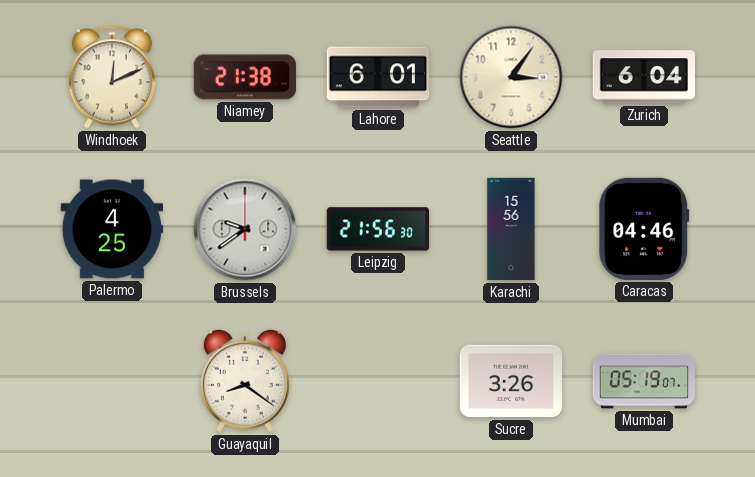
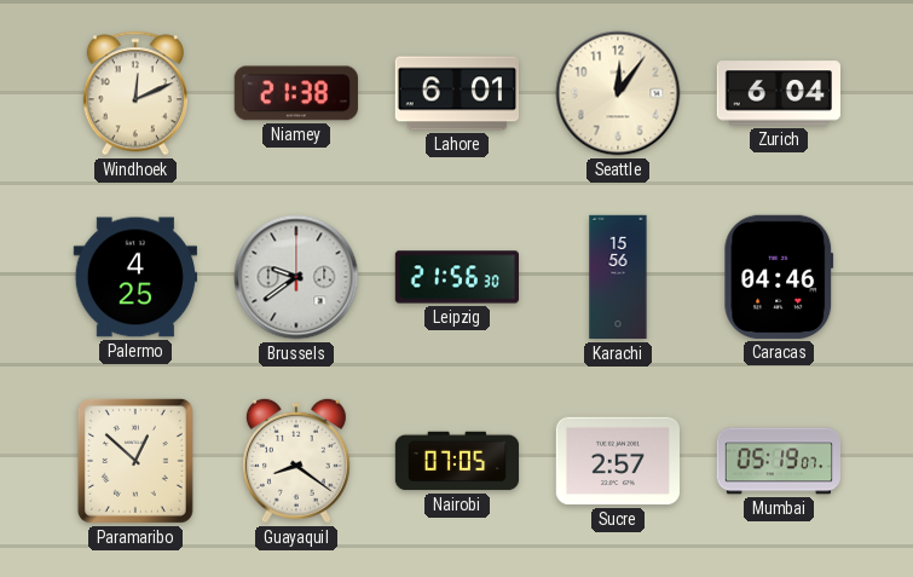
Seattle: 3:06 -> 12:06 (618, 93)
Paramaribo: none -> 12:52 (135, 461)
Nairobi: none -> 07:05 (457, 461)
Sucre: 3:26 -> 2:57 (617, 461)
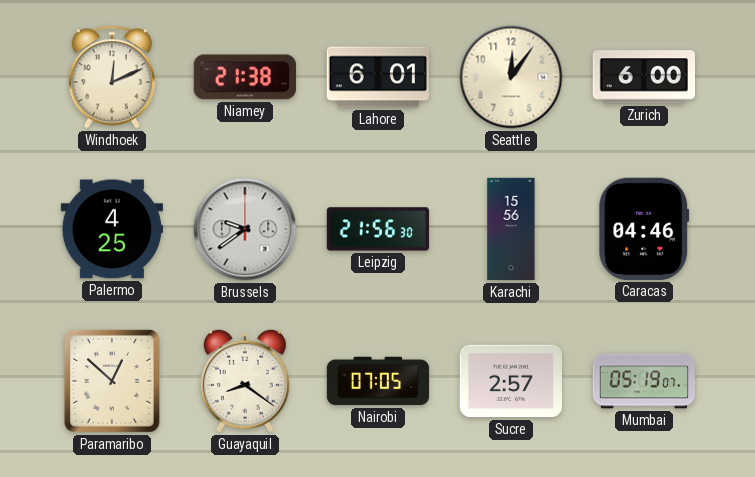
Zurich: 6:04 -> 6:00 (643, 77)
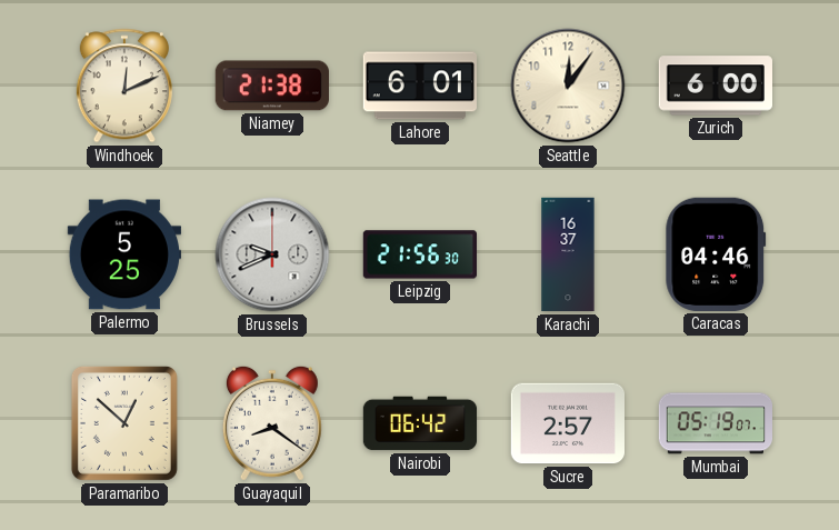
Palermo: 4:25 -> 5:25 (123, 254)
Brussels: 9:39 -> 9:41 (272, 254)
Karachi: 15:56 -> 16:37 (568, 254)
Nairobi: 07:05 -> 06:42 (420, 423)
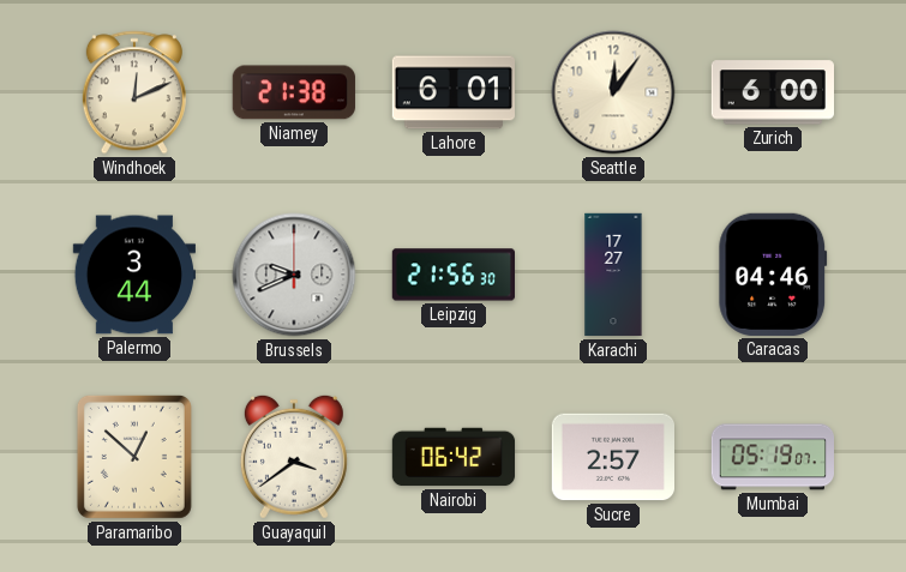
Palermo: 5:25 -> 3:44 (133, 275)
Karachi: 16:37 -> 17:27 (613, 275)
Guayaquil: 8:21 -> 3:39 (294, 457)
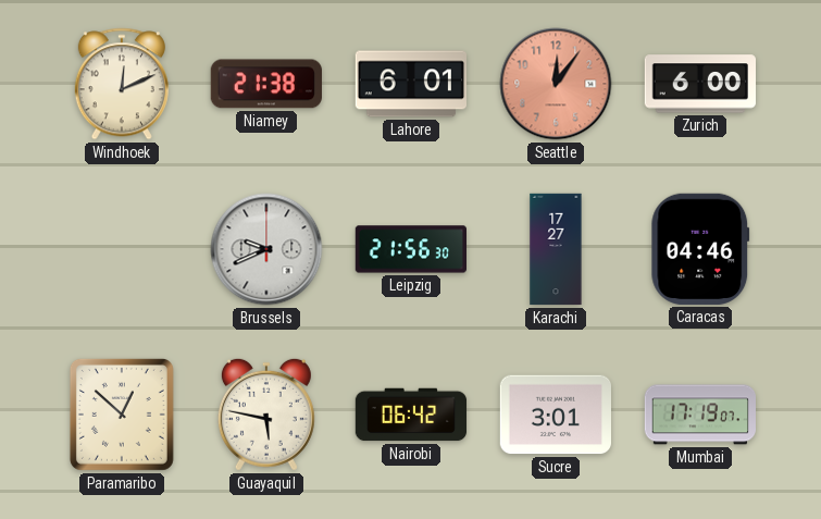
Seattle dial: cream -> salmon (556, 84)
Palermo: 3:44 -> none (133, 275)
Guayaquil: 3:39 -> 5:47 (266, 415)
Sucre: 2:57 -> 3:01 (555, 415)
Mumbai: 05:19 -> 17:19 (699, 415)
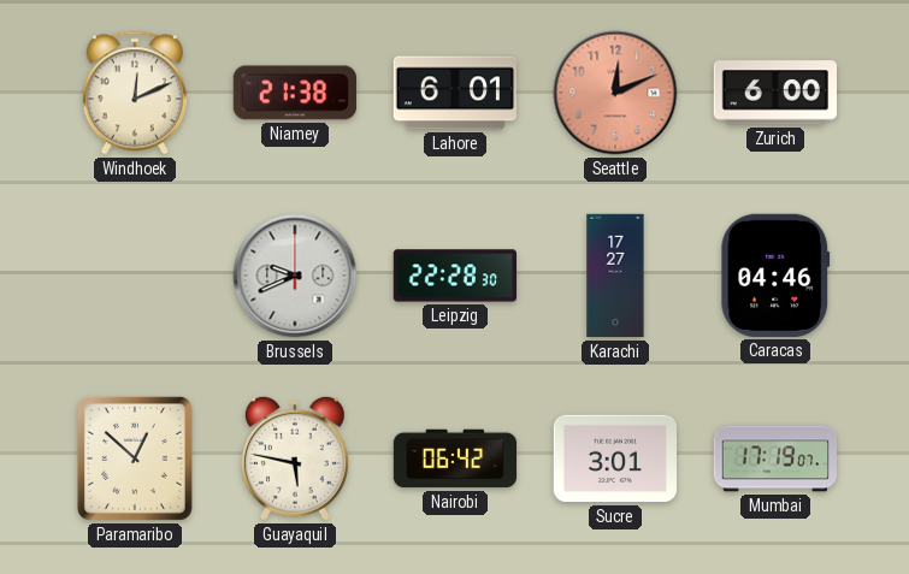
Seattle: 12:06 -> 12:11 (615, 93)
Leipzig: 21:56 -> 22:28 (454, 276)
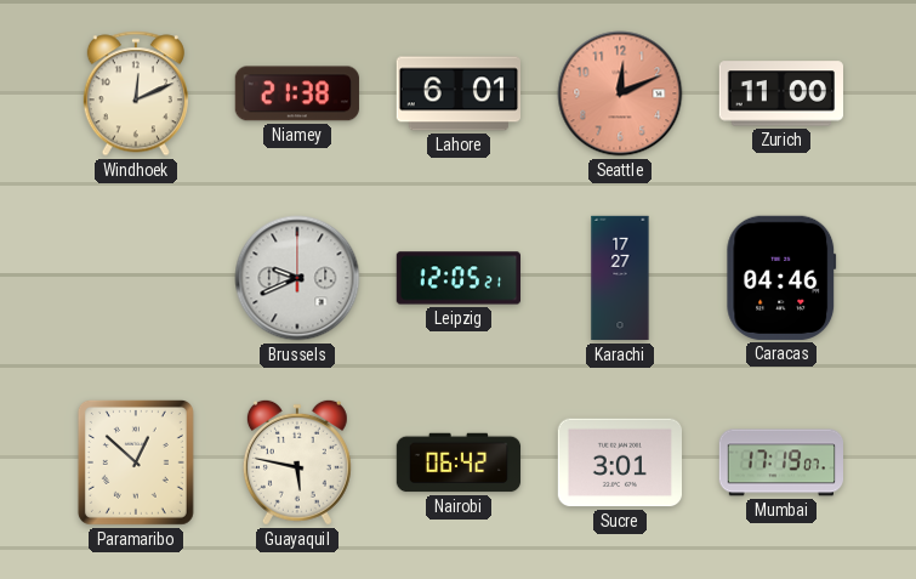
Zurich: 6:00 -> 11:00 (780, 93)
Leipzig: 22:28 -> 12:05 (457, 278)
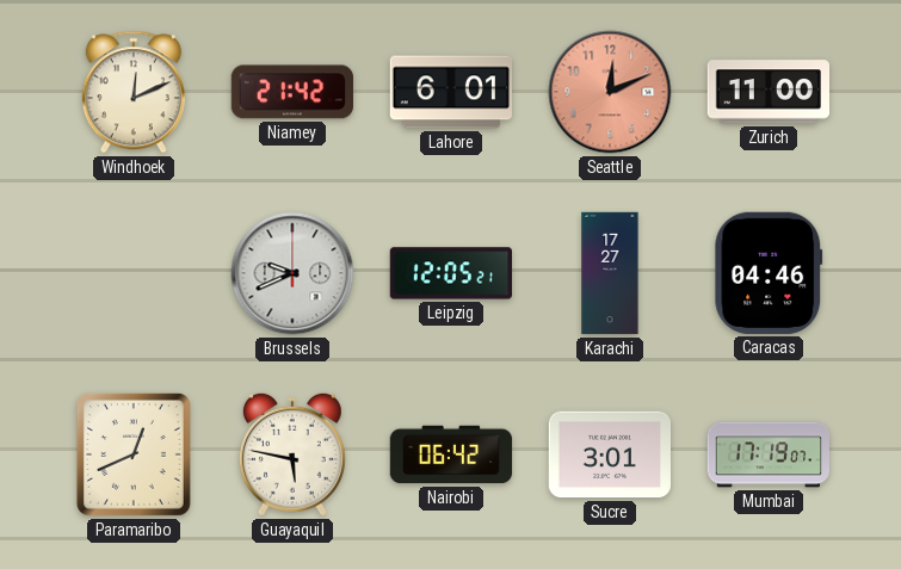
Niamey: 21:38 -> 21:42 (291, 92)
Paramaribo: 12:52 -> 12:41 (134, 454)
